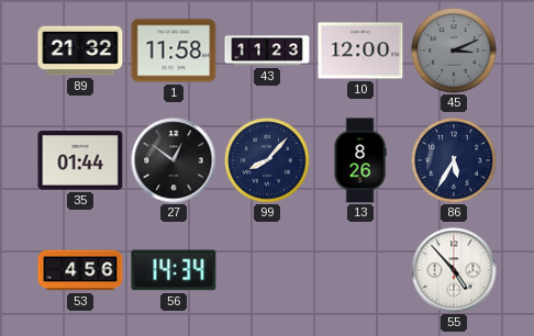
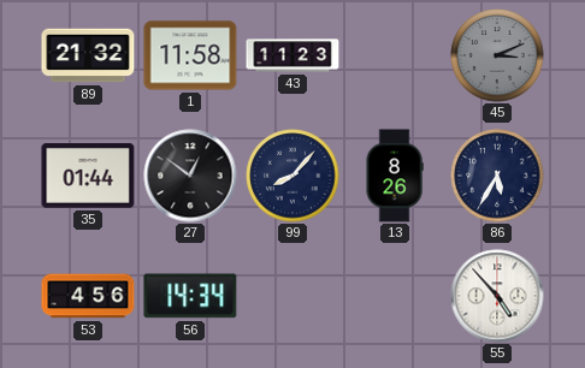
10: 12:00 -> none (360, 51)
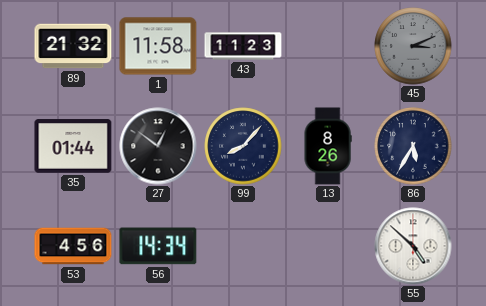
55: 4:53 -> 4:52 (413, 246)
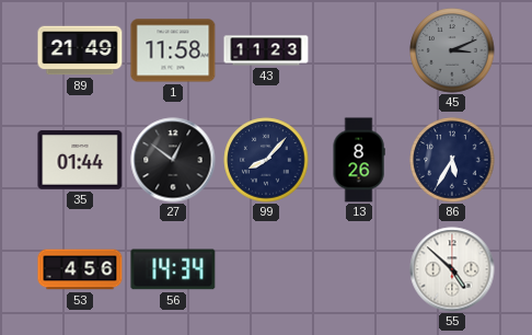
89: 21:32 -> 21:49 (80, 50)
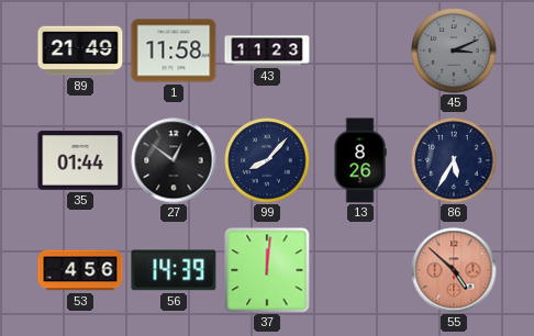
56: 14:34 -> 14:39 (174, 270)
37: none -> 12:01 (267, 270)
55 dial: white -> salmon (454, 270)
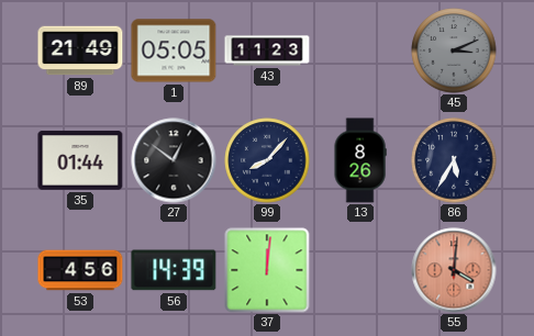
1: 11:58 -> 05:05 (174, 51)
55: 4:52 -> 4:01 (454, 270)
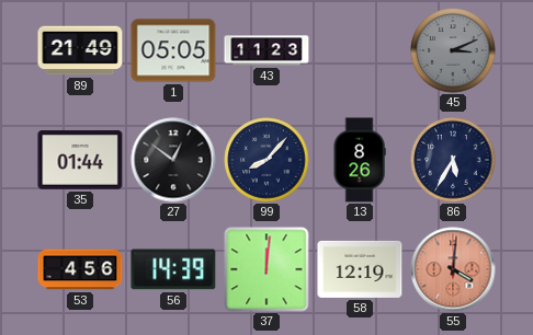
58: none -> 12:19 (360, 269)
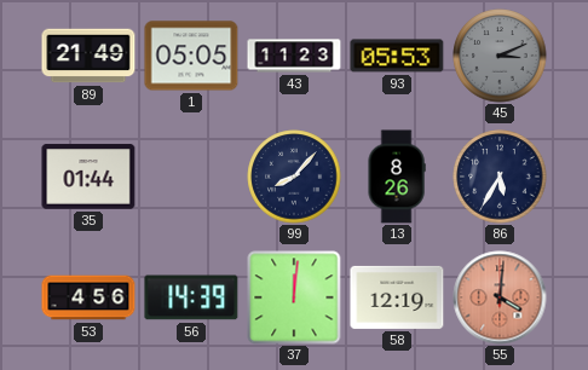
93: none -> 05:53 (397, 56)
27: 12:51 -> none (173, 160)
